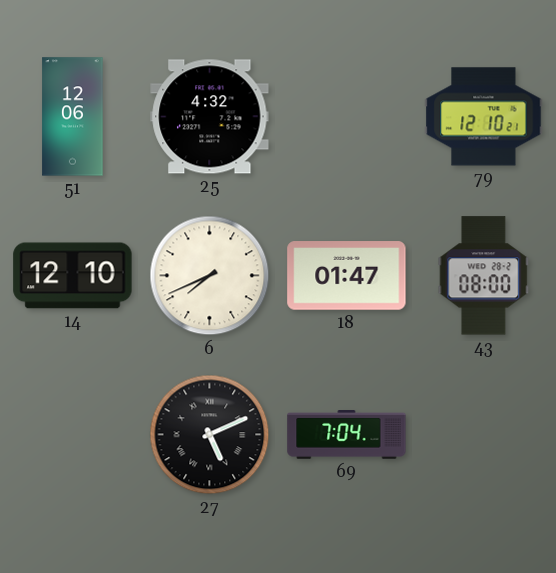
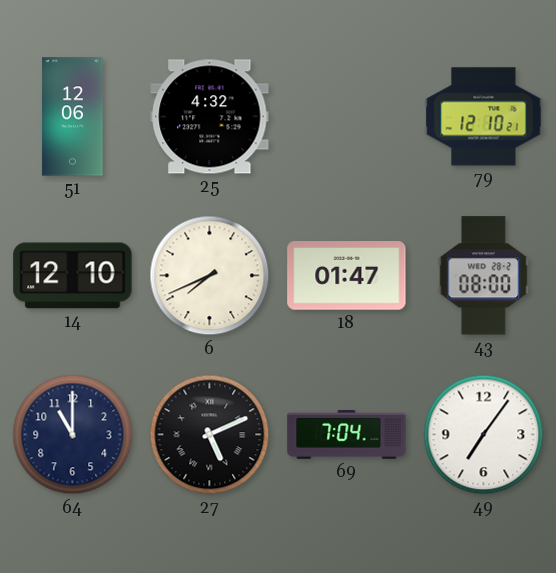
64: none -> 11:00 (73, 435)
49: none -> 7:06 (484, 435)
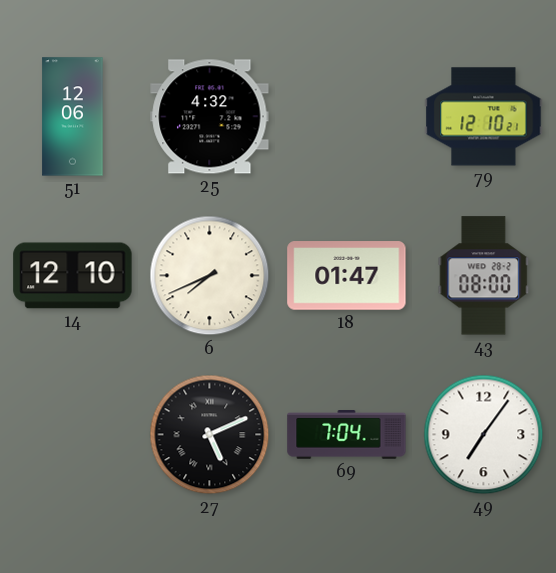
64: 11:00 -> none (73, 435)
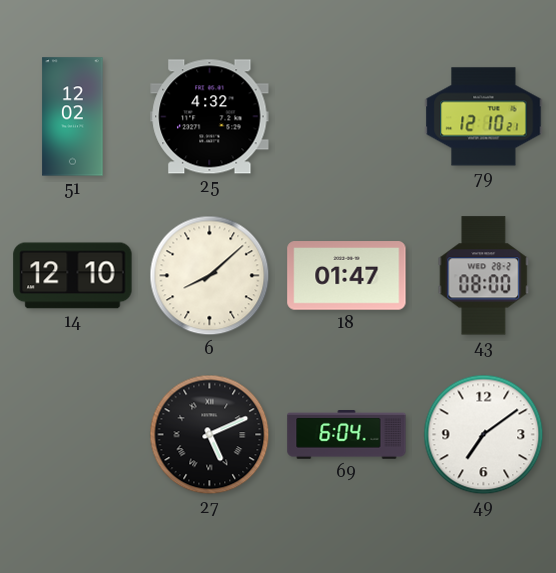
51: 12:06 -> 12:02 (73, 117)
6: 7:41 -> 8:08 (210, 276)
69: 7:04 -> 6:04 (347, 435)
49: 7:06 -> 7:09 (484, 435)
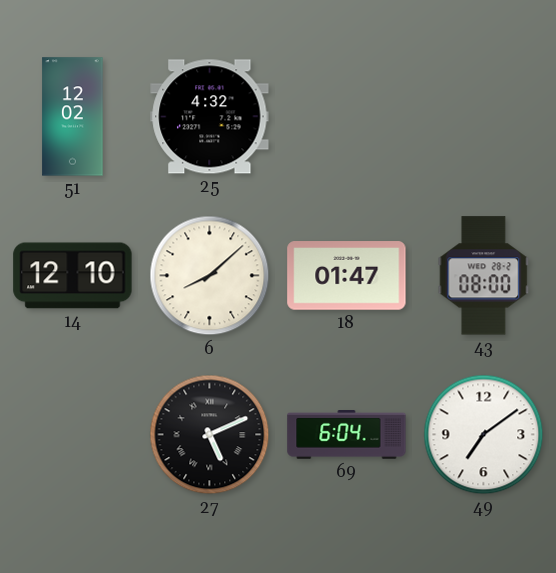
79: 12:10 -> none (484, 117)
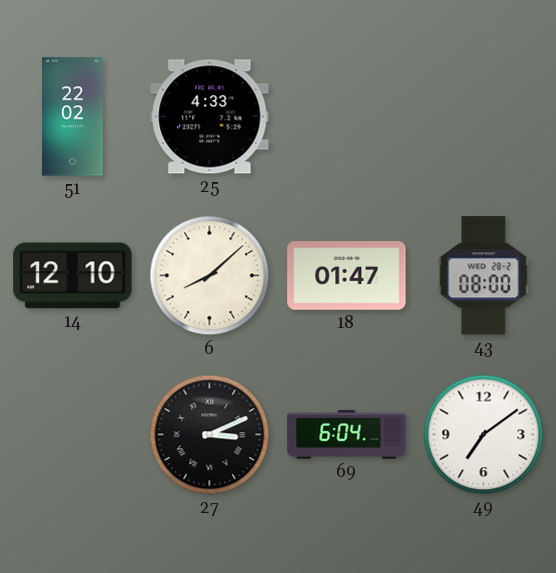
51: 12:02 -> 22:02 (73, 117)
25: 4:32 -> 4:33 (210, 117)
27: 5:11 -> 3:11 (210, 435)
